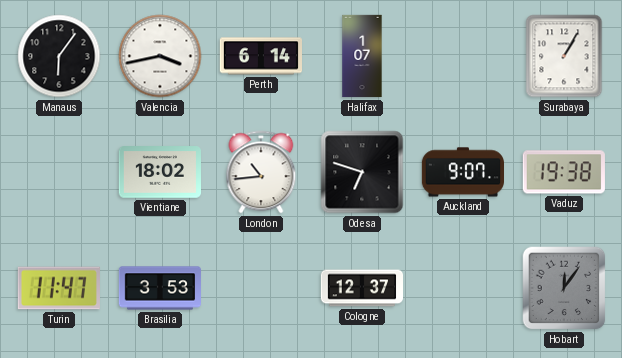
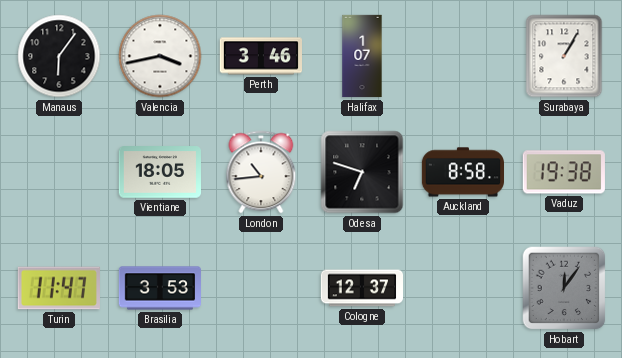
Perth: 6:14 -> 3:46 (260, 56)
Vientiane: 18:02 -> 18:05 (159, 172)
Auckland: 9:07 -> 8:58 (462, 172)
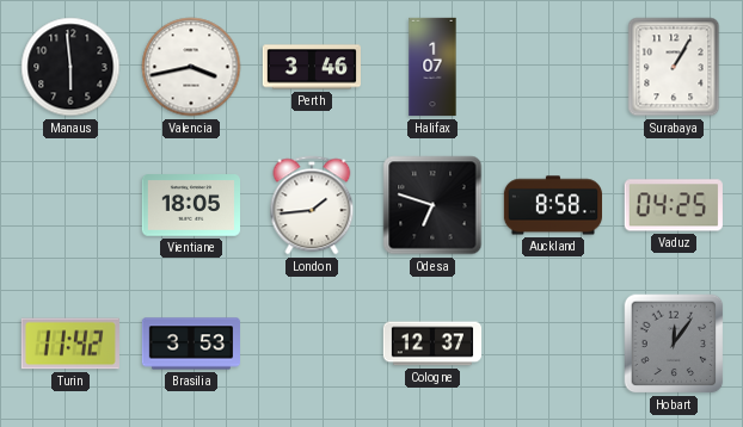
Manaus: 6:06 -> 5:59 (70, 67)
London: 10:44 -> 1:44 (312, 205)
Vaduz: 19:38 -> 04:25 (674, 205)
Turin: 11:47 -> 11:42 (70, 344)
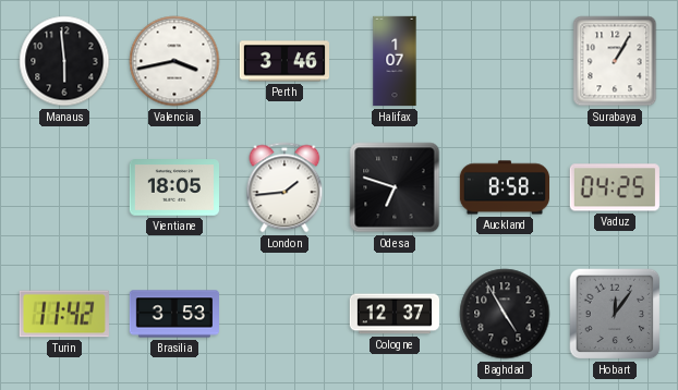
Baghdad: none -> 4:55 (505, 314)
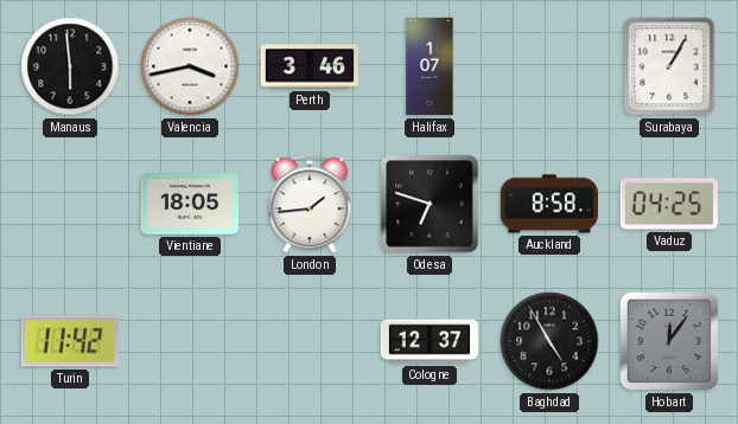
Brasilia: 3:53 -> none (173, 314)
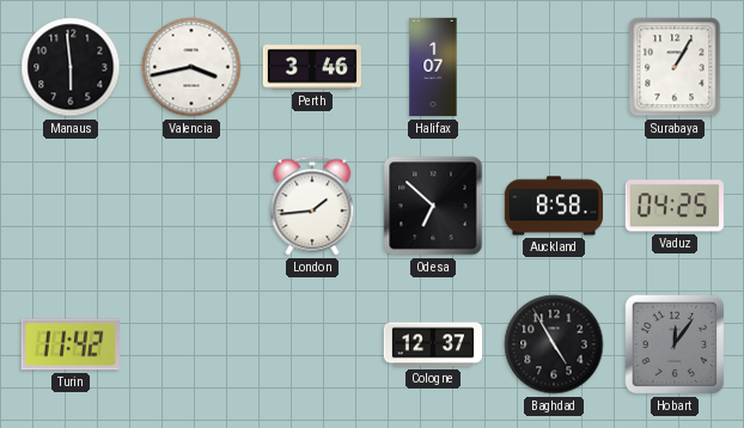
Vientiane: 18:05 -> none (189, 204)
Odesa: 6:48 -> 6:52 (433, 206)
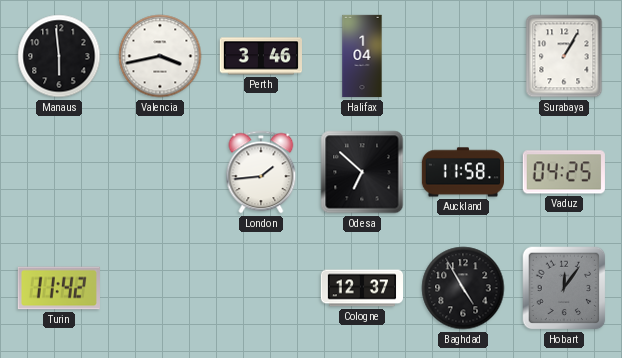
Halifax: 1:07 -> 1:04 (362, 56)
Auckland: 8:58 -> 11:58 (462, 172)
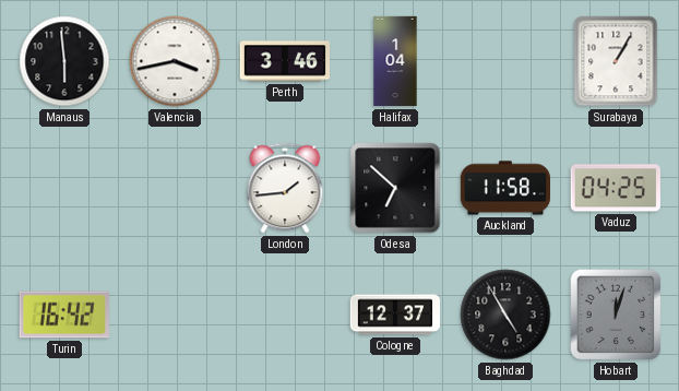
Turin: 11:42 -> 16:42 (64, 315)
Hobart: 12:06 -> 12:03 (616, 315)
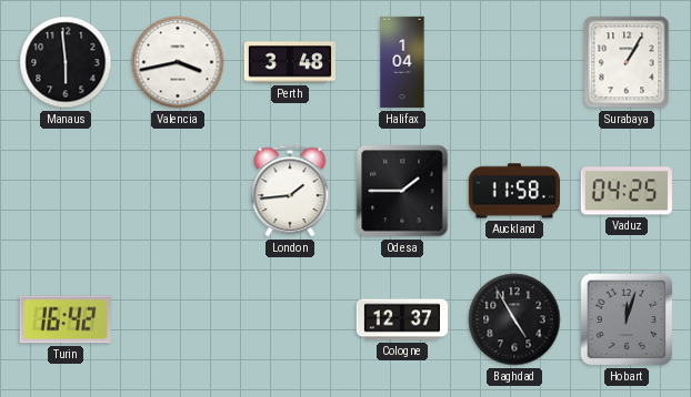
Perth: 3:46 -> 3:48 (289, 62)
Odesa: 6:52 -> 1:45 (402, 191)
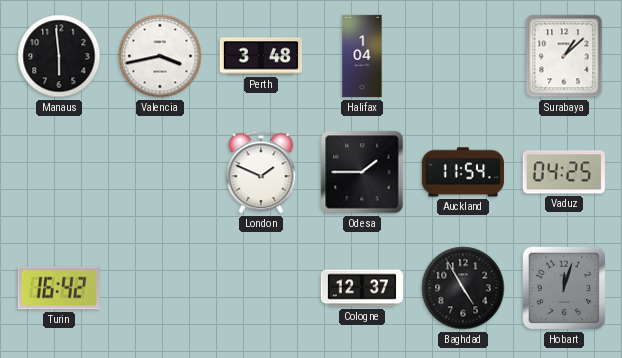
Surabaya: 1:05 -> 1:08 (564, 56)
London: 1:44 -> 1:49 (261, 172)
Auckland: 11:58 -> 11:54 (462, 172)
